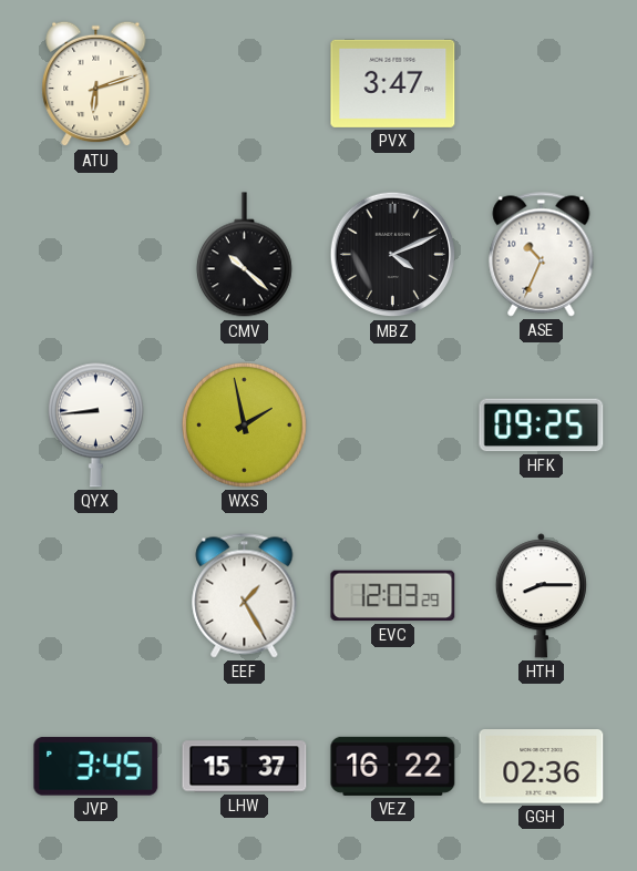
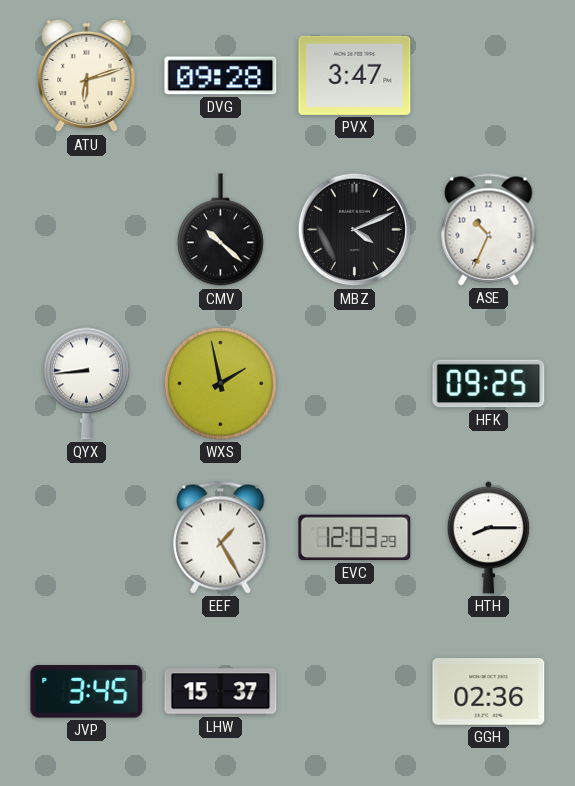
DVG: none -> 09:28 (221, 76)
VEZ: 16:22 -> none (393, 766)
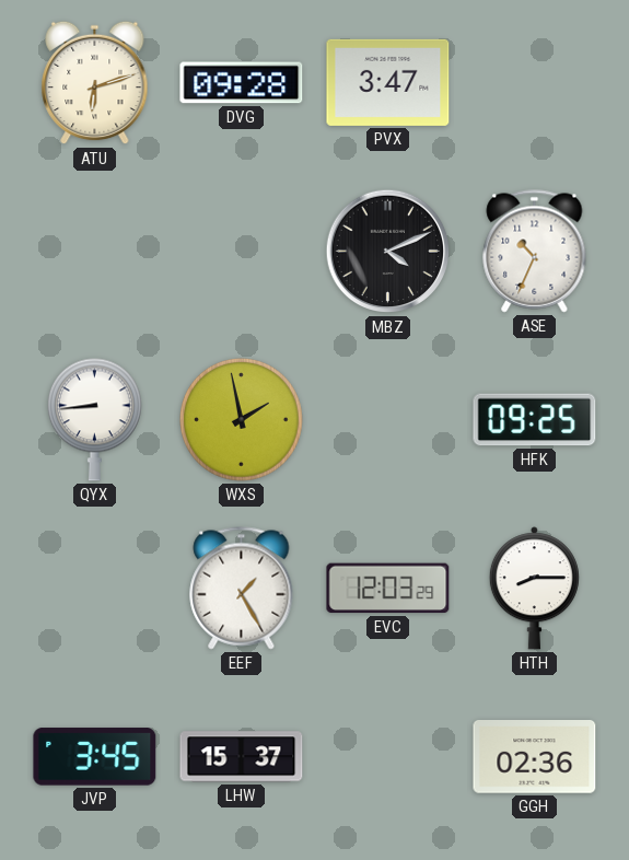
CMV: 10:22 -> none (220, 230)
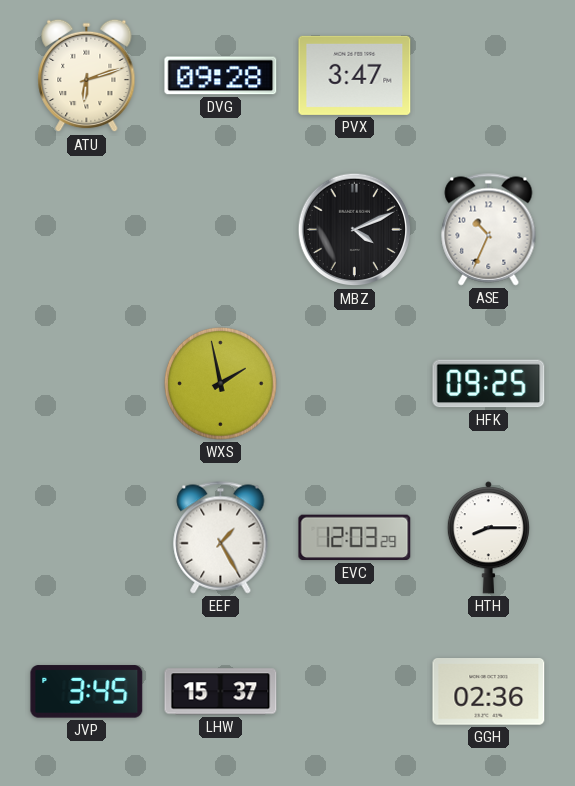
QYX: 8:44 -> none (94, 419)
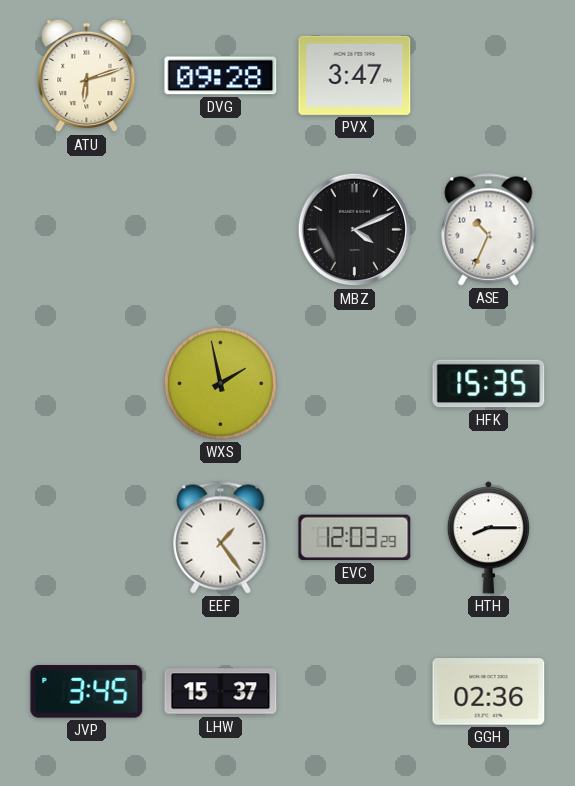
HFK: 09:25 -> 15:35 (489, 384)
EEF: 1:25 -> 1:24 (221, 538)
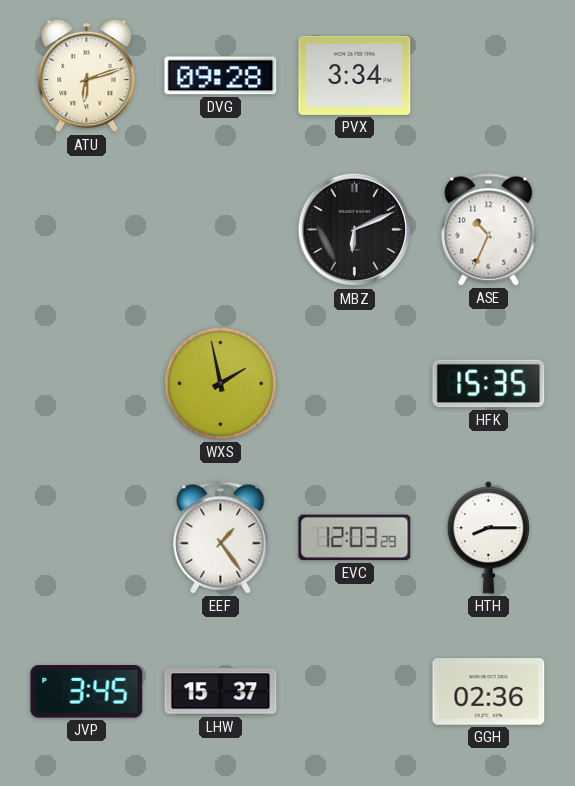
PVX: 3:47 -> 3:34 (355, 75)
MBZ: 4:11 -> 6:11 (355, 230)
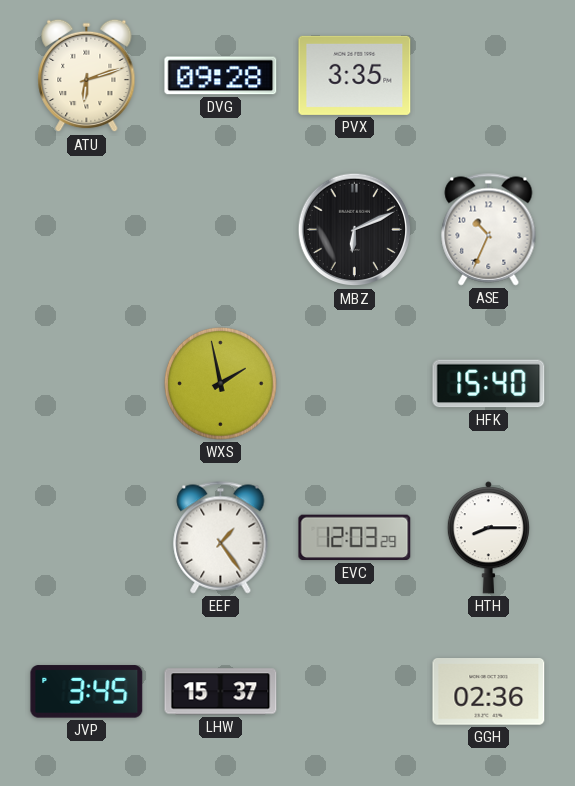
PVX: 3:34 -> 3:35 (355, 75)
HFK: 15:35 -> 15:40 (489, 384)
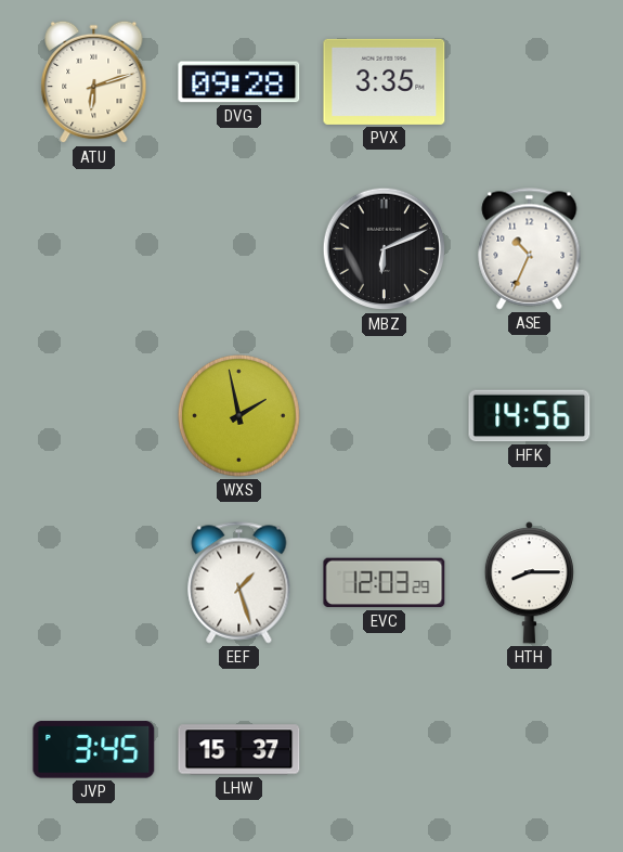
HFK: 15:40 -> 14:56 (530, 416)
EEF: 1:24 -> 1:27 (239, 583)
GGH: 02:36 -> none (489, 692)
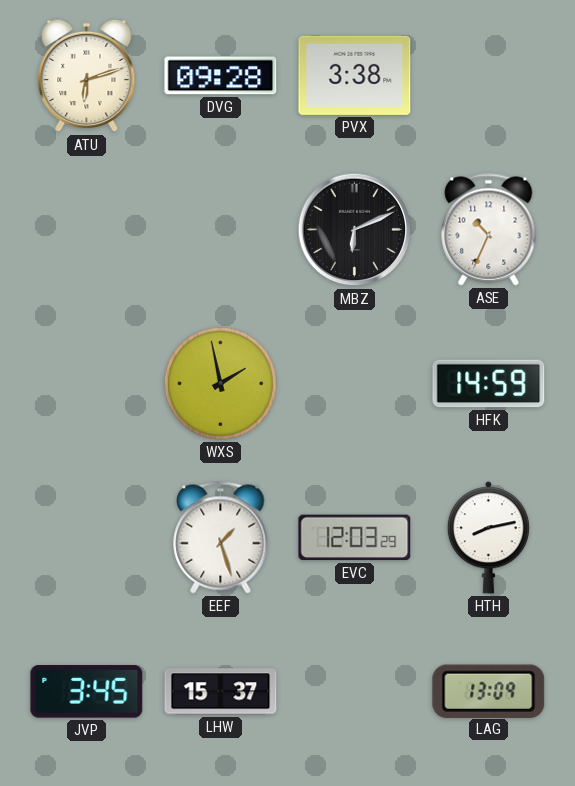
PVX: 3:35 -> 3:38 (355, 75)
HFK: 14:56 -> 14:59 (489, 384)
HTH: 8:15 -> 8:13 (488, 538)
LAG: none -> 13:09 (489, 691)
